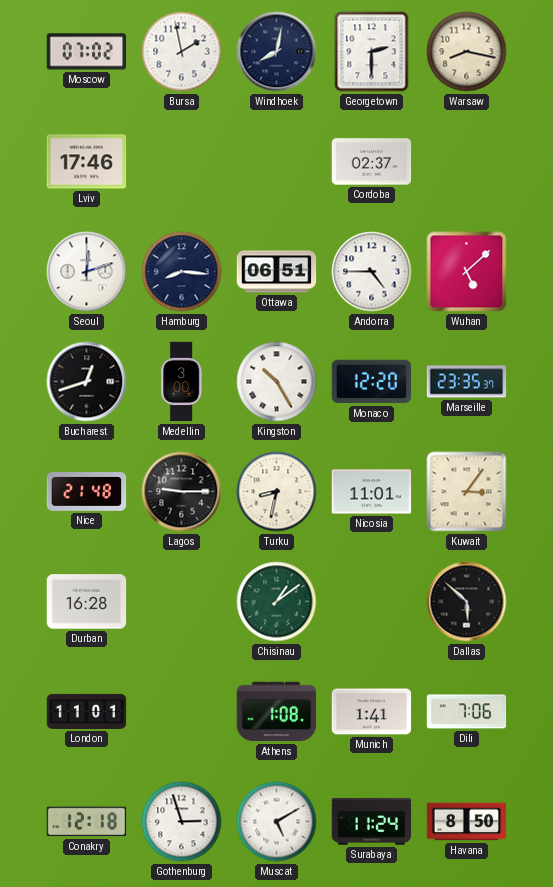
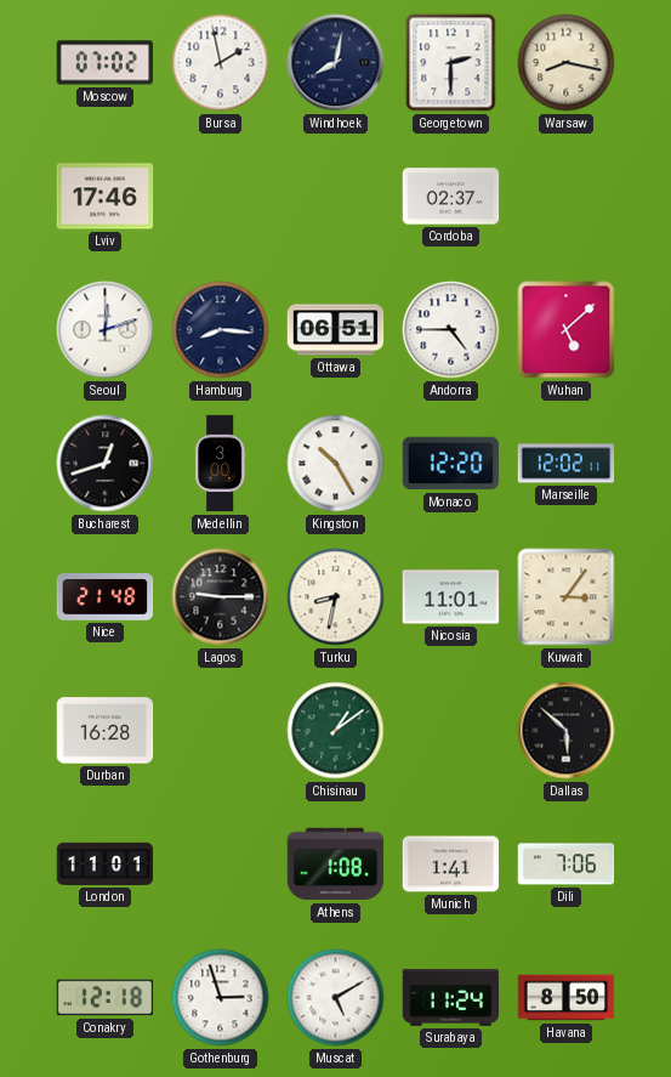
Marseille: 23:35 -> 12:02 (567, 464)
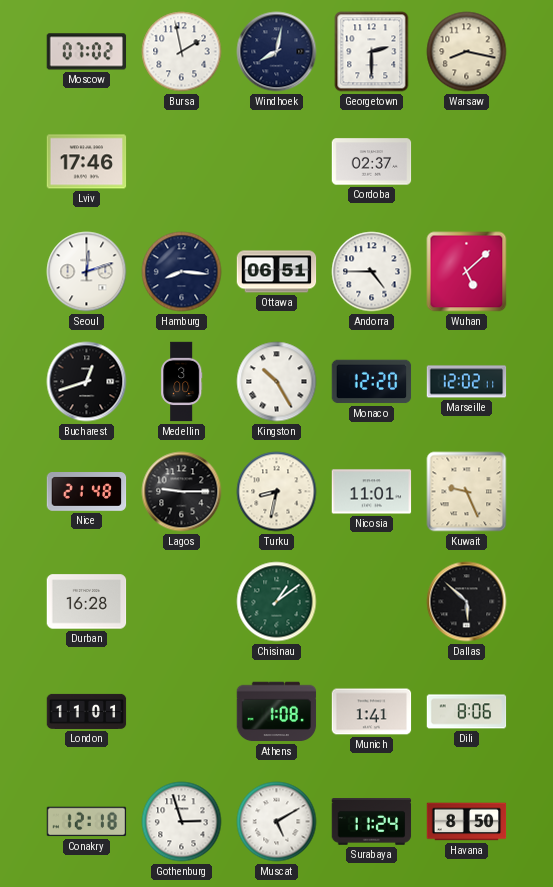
Kuwait: 3:06 -> 9:26 (467, 492)
Dili: 7:06 -> 8:06 (467, 712)
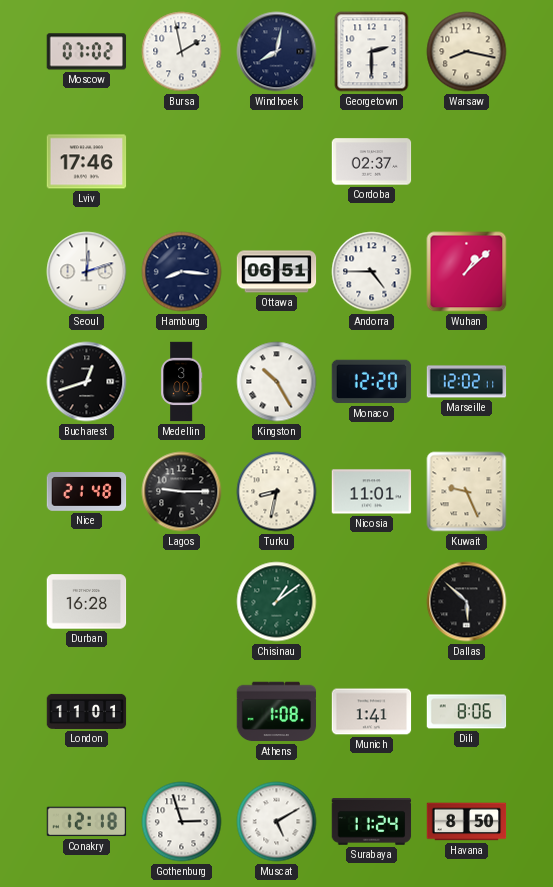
Wuhan: 5:08 -> 1:08 (467, 272)
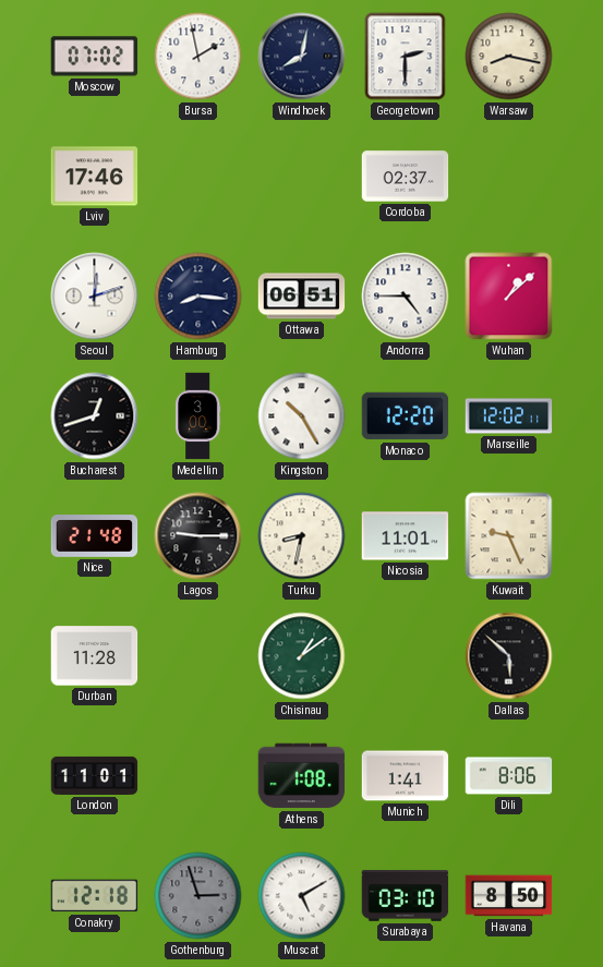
Durban: 16:28 -> 11:28 (95, 656)
Gothenburg dial: white -> grey (198, 896)
Surabaya: 11:24 -> 03:10 (406, 896)
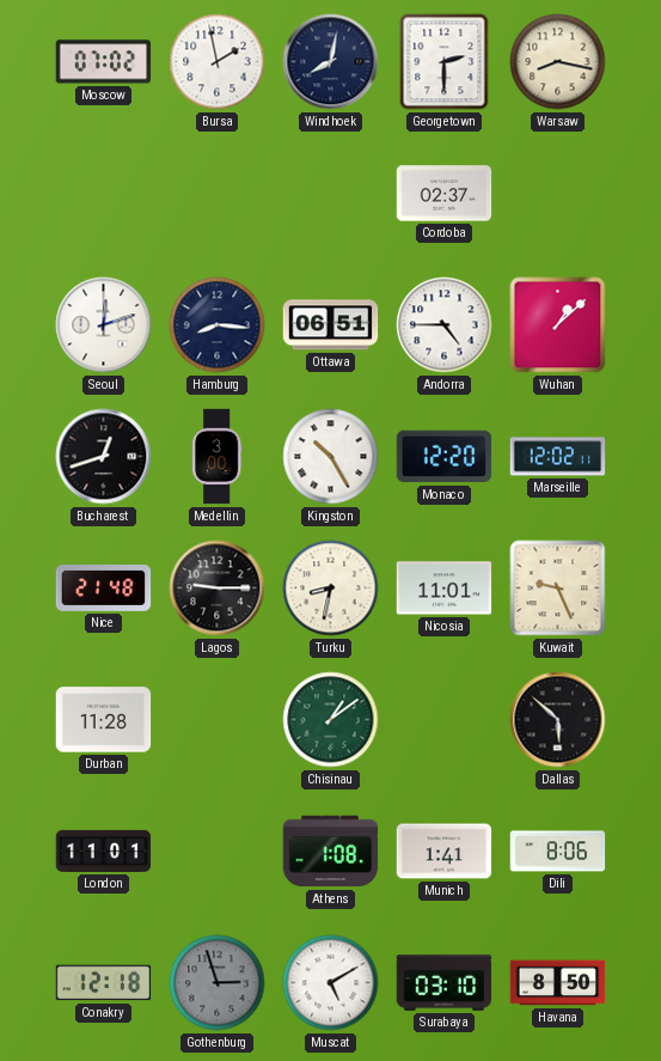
Lviv: 17:46 -> none (95, 177)
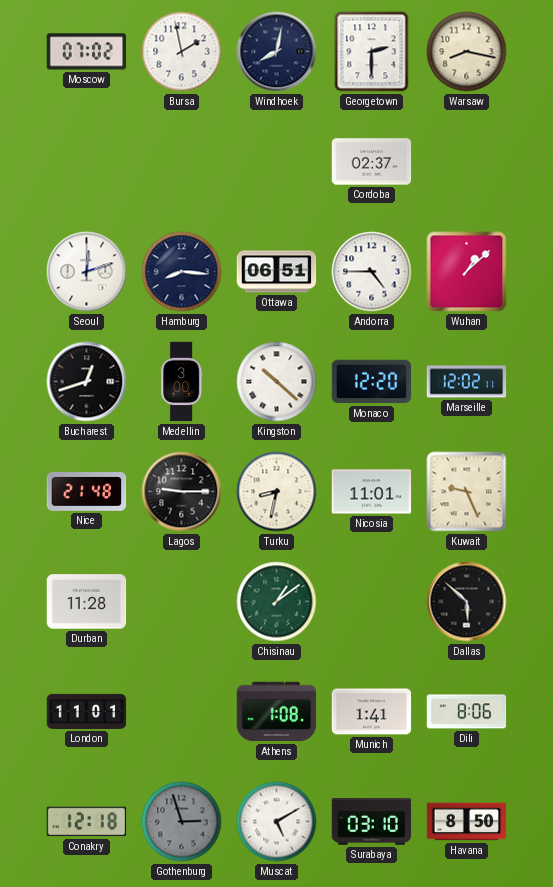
Kingston: 10:25 -> 10:22 (277, 382)
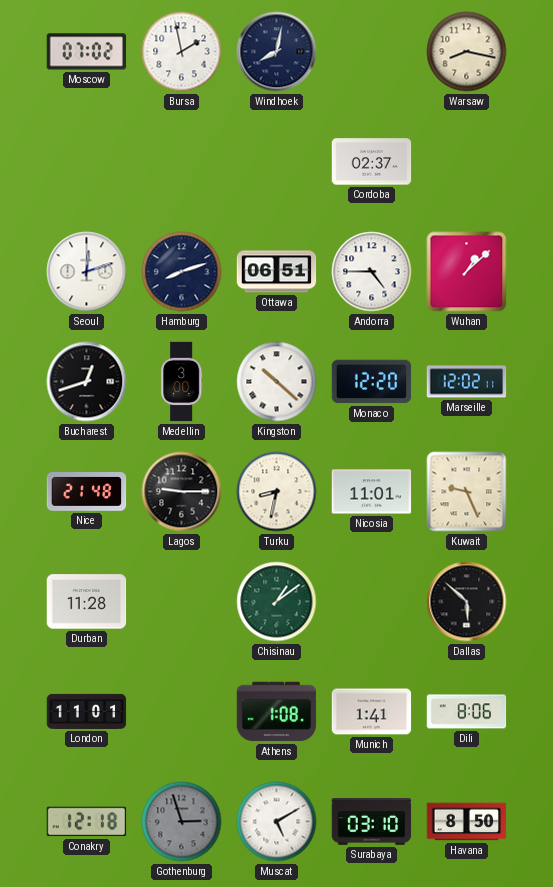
Georgetown: 2:30 -> none (372, 52)
Hamburg: 8:16 -> 8:12 (182, 272)
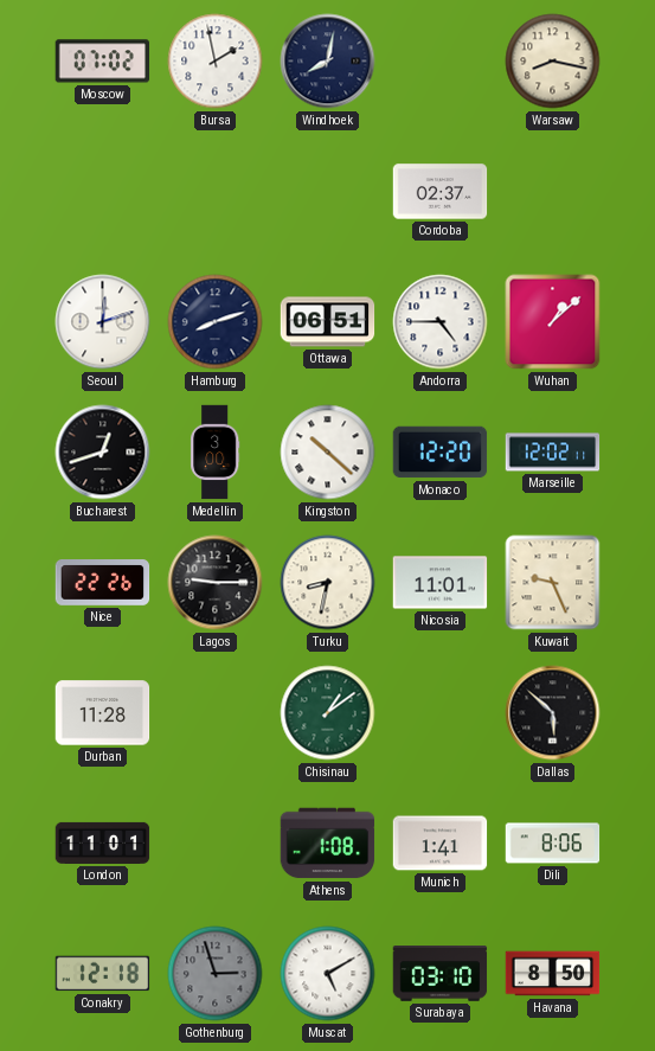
Nice: 21:48 -> 22:26 (103, 583)
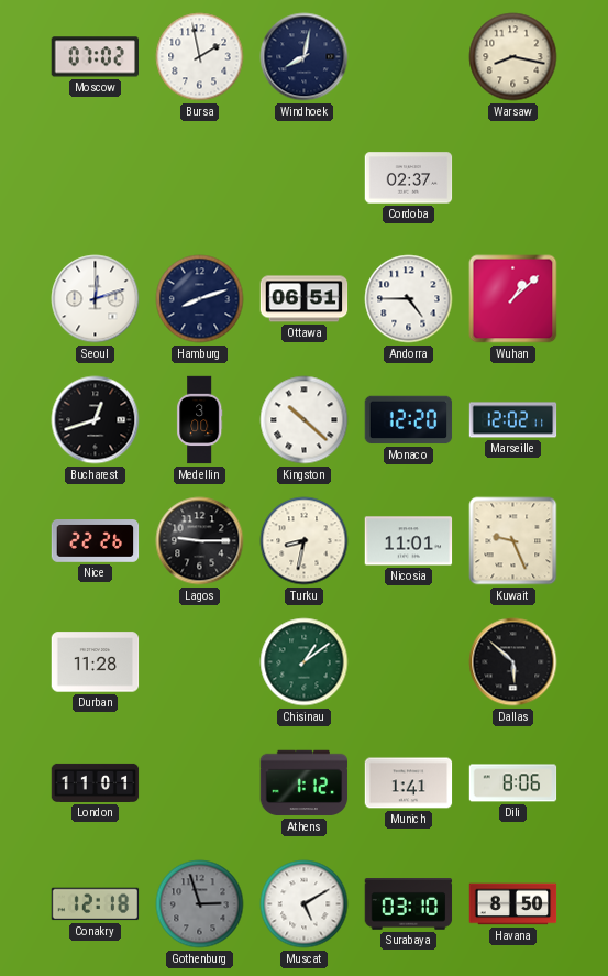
Athens: 1:08 -> 1:12 (305, 783)
